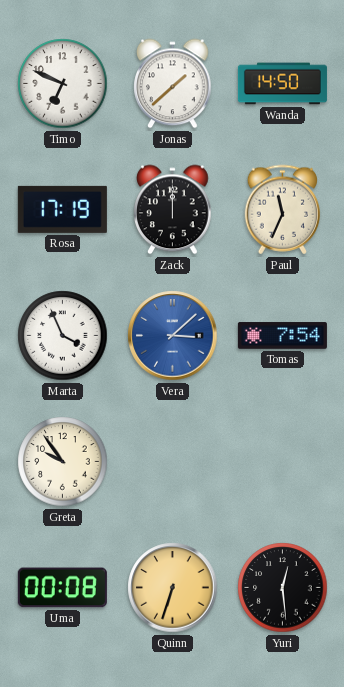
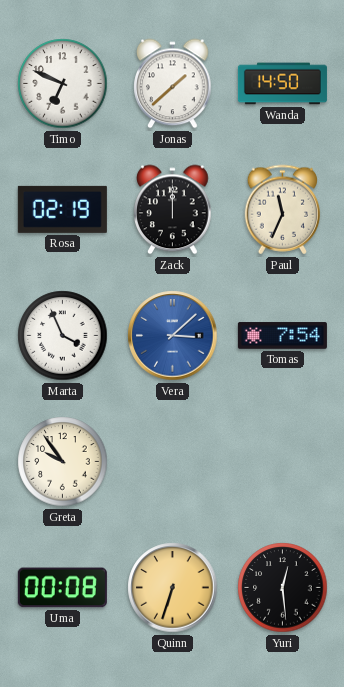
Rosa: 17:19 -> 02:19 (62, 209)
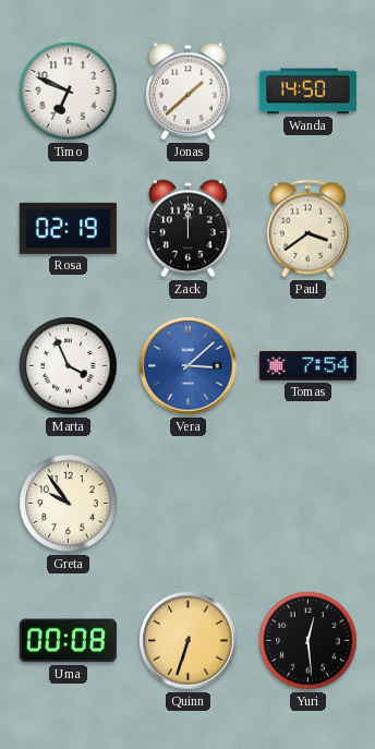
Paul: 11:34 -> 3:39 (309, 229)
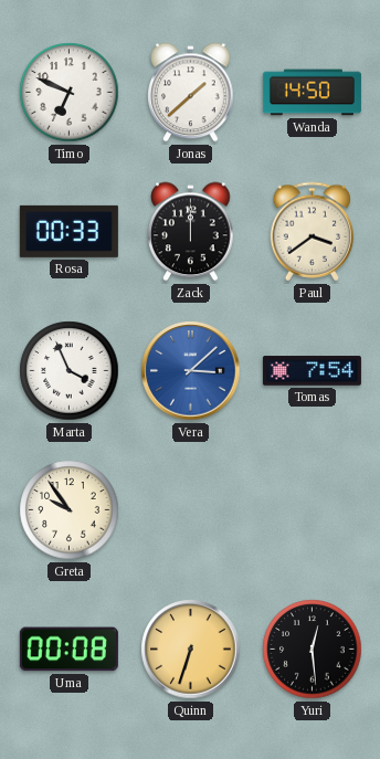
Rosa: 02:19 -> 00:33 (68, 231)
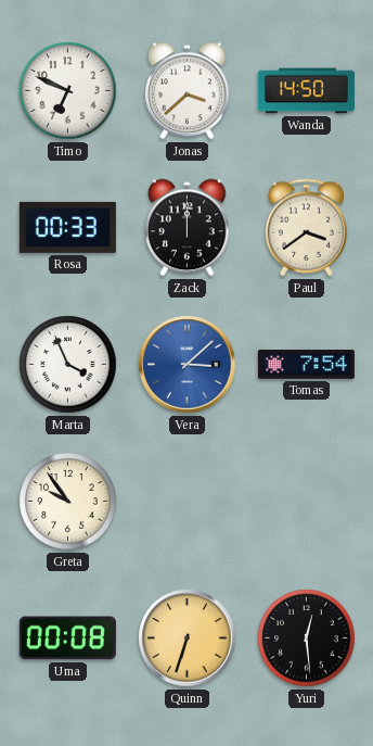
Jonas: 1:38 -> 3:38 (188, 91)
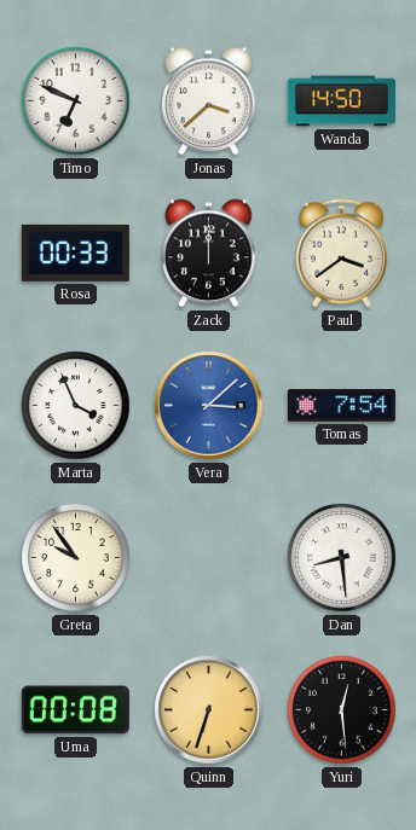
Dan: none -> 8:29 (342, 558)
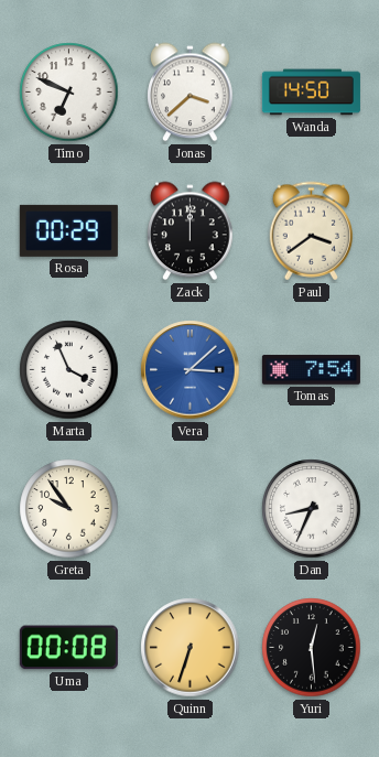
Rosa: 00:33 -> 00:29 (68, 230)
Dan: 8:29 -> 8:34 (312, 509)
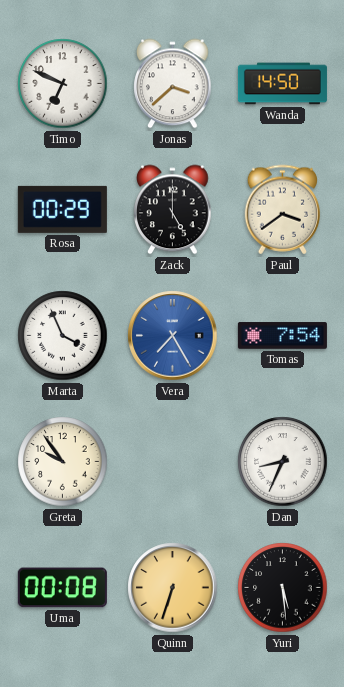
Zack: 12:00 -> 5:00 (173, 210)
Vera: 3:08 -> 7:25 (173, 336)
Yuri: 12:29 -> 5:29 (283, 588)
